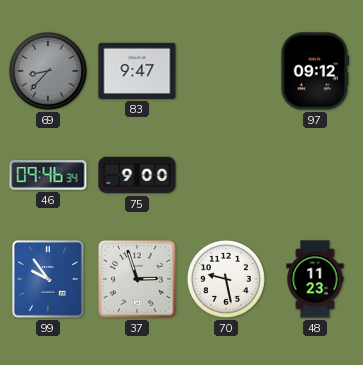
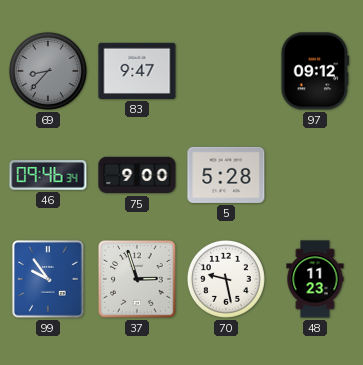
5: none -> 5:28 (226, 175)
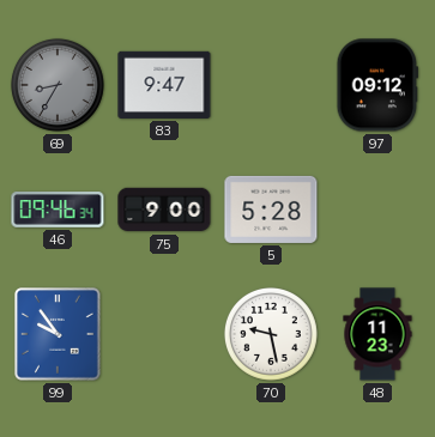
69: 8:37 -> 8:35 (58, 85)
37: 2:57 -> none (137, 279)
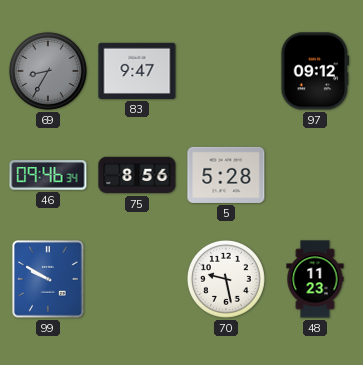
75: 9:00 -> 8:56 (137, 175)
99: 9:54 -> 9:50 (48, 279)
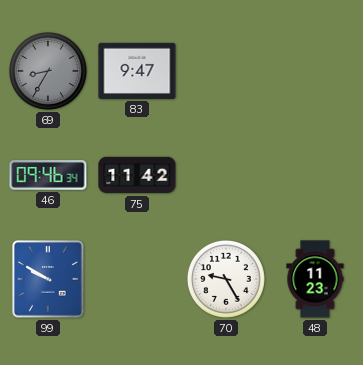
97: 09:12 -> none (314, 71)
75: 8:56 -> 11:42 (137, 175)
5: 5:28 -> none (226, 175)
70: 9:28 -> 9:25 (226, 279)
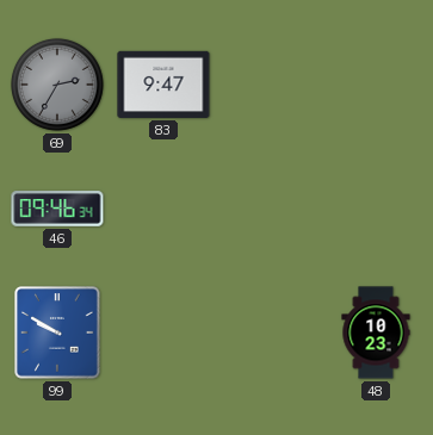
69: 8:35 -> 2:35 (57, 85)
75: 11:42 -> none (137, 175)
70: 9:25 -> none (226, 279)
48: 11:23 -> 10:23 (376, 333)
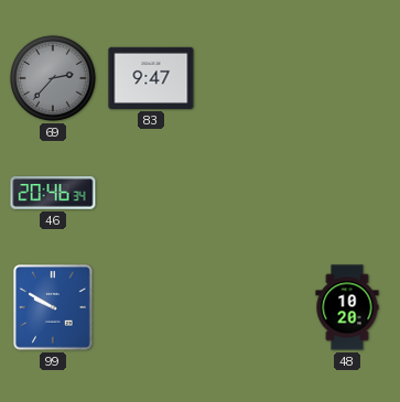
69: 2:35 -> 2:37 (53, 78)
46: 09:46 -> 20:46 (53, 193)
48: 10:23 -> 10:20 (347, 307)
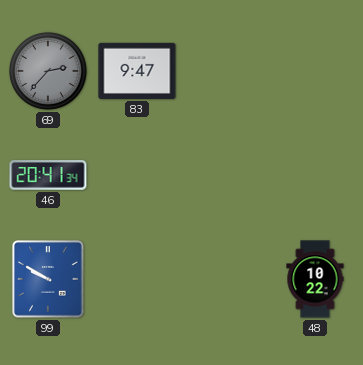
46: 20:46 -> 20:41 (48, 175)
48: 10:20 -> 10:22 (315, 279)
